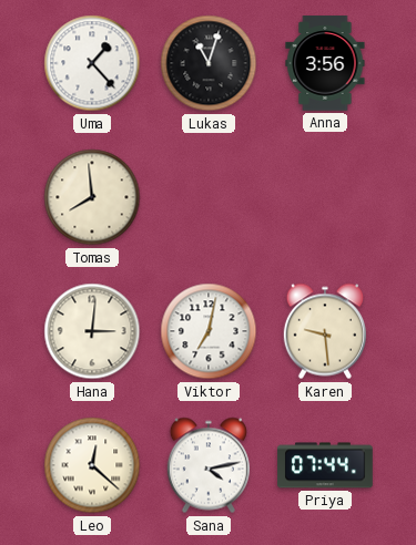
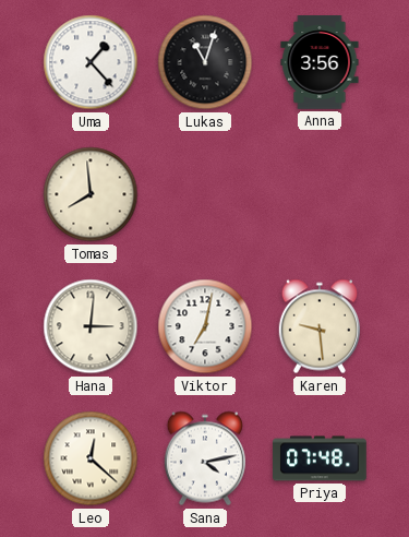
Priya: 07:44 -> 07:48 (320, 458)
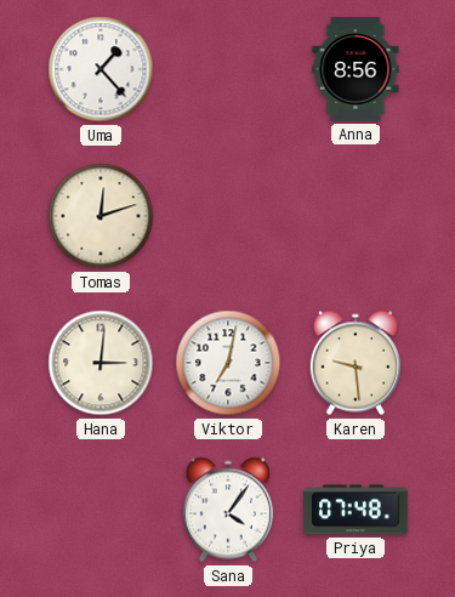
Lukas: 11:03 -> none (205, 62)
Anna: 3:56 -> 8:56 (356, 69)
Tomas: 7:59 -> 12:12 (101, 216)
Leo: 12:22 -> none (91, 458)
Sana: 4:13 -> 4:06 (228, 510)
